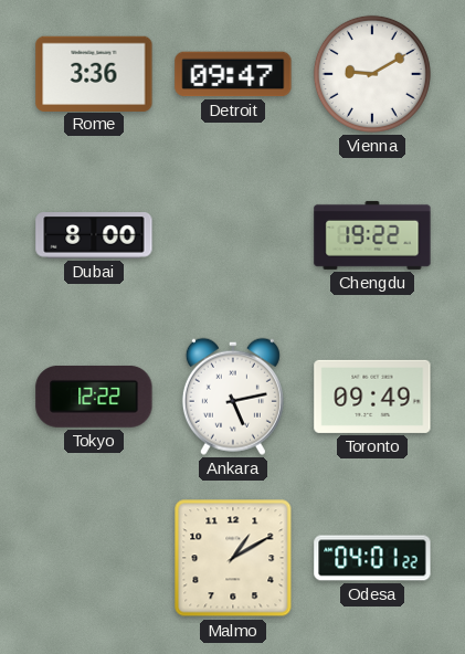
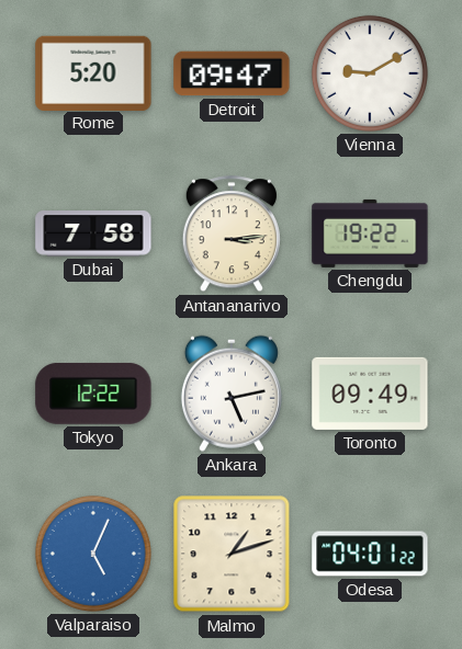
Rome: 3:36 -> 5:20 (93, 72)
Dubai: 8:00 -> 7:58 (93, 234)
Antananarivo: none -> 3:14 (232, 235)
Valparaiso: none -> 5:04 (93, 554)
Malmo: 1:10 -> 1:12 (232, 554)
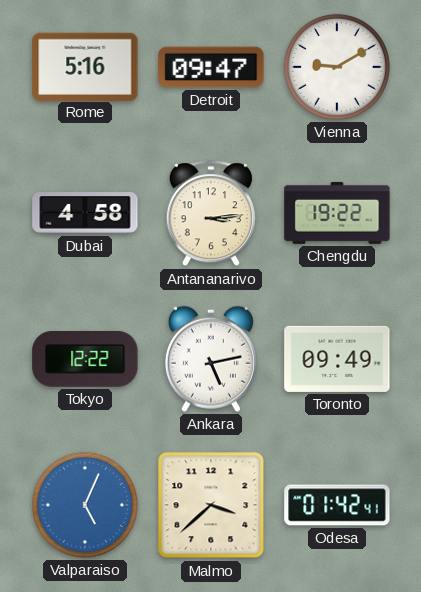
Rome: 5:20 -> 5:16 (85, 66)
Dubai: 7:58 -> 4:58 (85, 213)
Malmo: 1:12 -> 3:38 (211, 505)
Odesa: 04:01 -> 01:42 (337, 505)
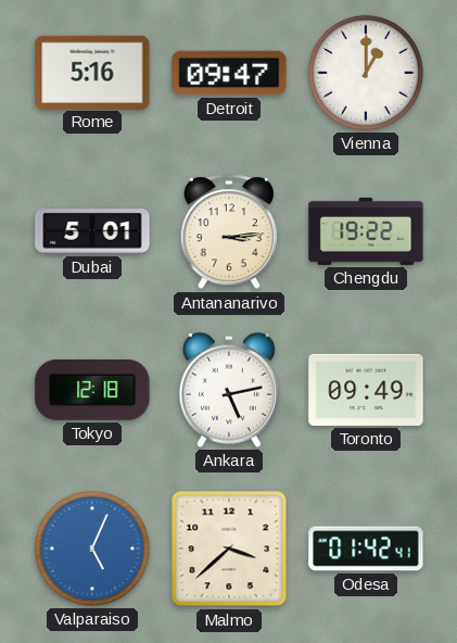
Vienna: 9:10 -> 1:00 (366, 73)
Dubai: 4:58 -> 5:01 (92, 231)
Tokyo: 12:22 -> 12:18 (92, 390)
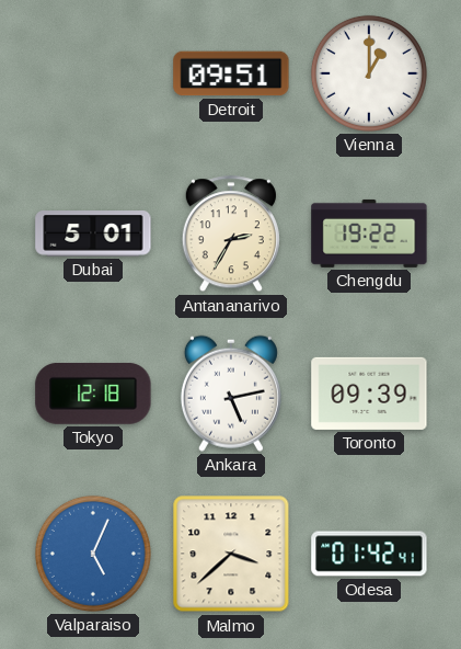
Rome: 5:16 -> none (92, 72)
Detroit: 09:47 -> 09:51 (231, 73)
Antananarivo: 3:14 -> 2:35 (231, 235)
Toronto: 09:49 -> 09:39 (369, 394)
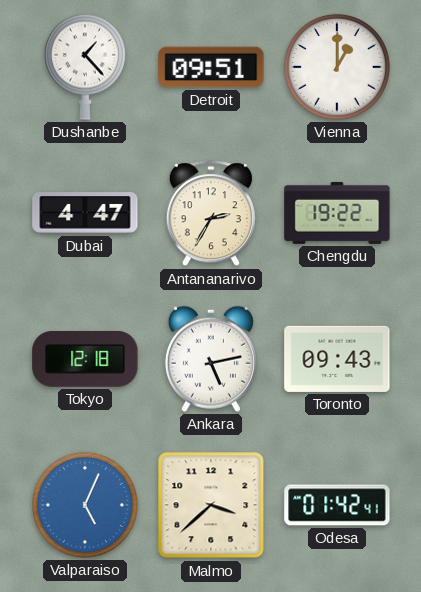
Dushanbe: none -> 1:23 (85, 67)
Dubai: 5:01 -> 4:47 (85, 213)
Toronto: 09:39 -> 09:43 (337, 359)
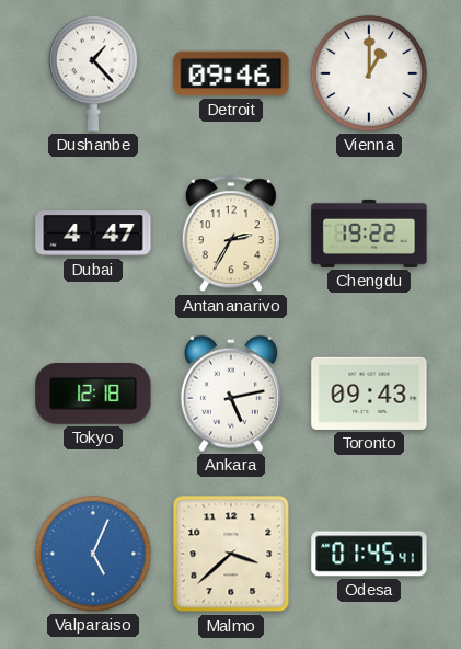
Detroit: 09:51 -> 09:46 (231, 73)
Odesa: 01:42 -> 01:45 (369, 554)
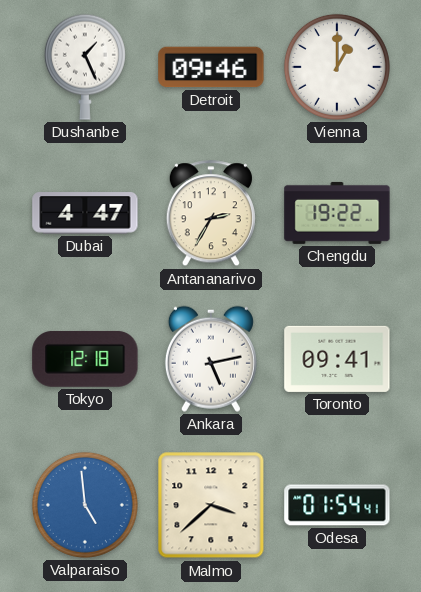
Dushanbe: 1:23 -> 1:26 (85, 67)
Toronto: 09:43 -> 09:41 (337, 359)
Valparaiso: 5:04 -> 4:59 (85, 505)
Odesa: 01:45 -> 01:54 (337, 505)
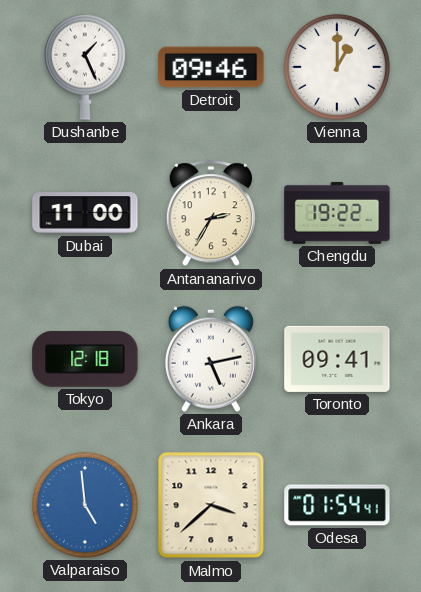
Dubai: 4:47 -> 11:00 (85, 213)
